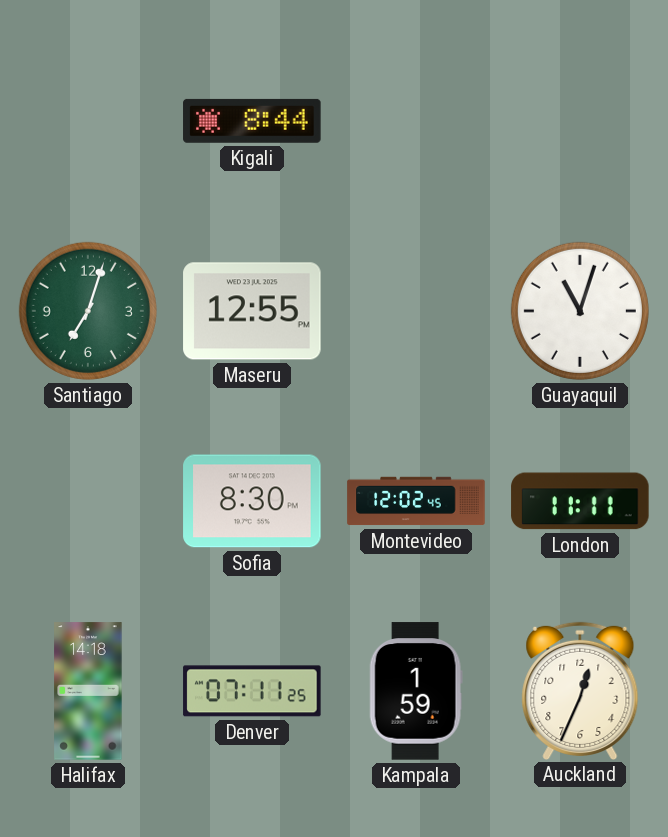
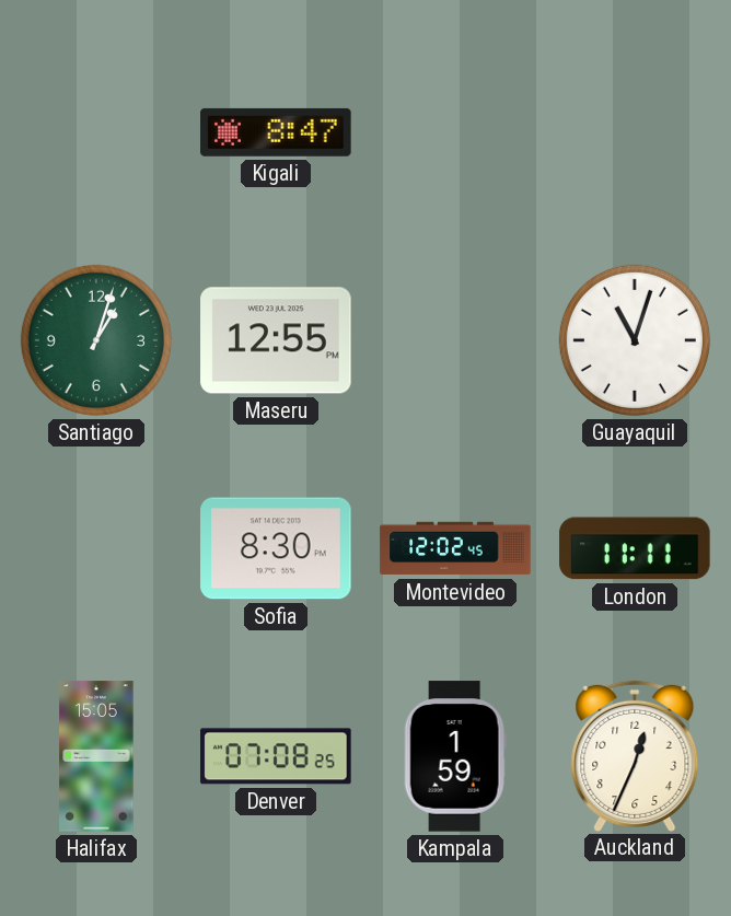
Kigali: 8:44 -> 8:47 (276, 132)
Santiago: 7:03 -> 1:03 (96, 340)
Halifax: 14:18 -> 15:05 (96, 756)
Denver: 07:11 -> 07:08 (276, 756)
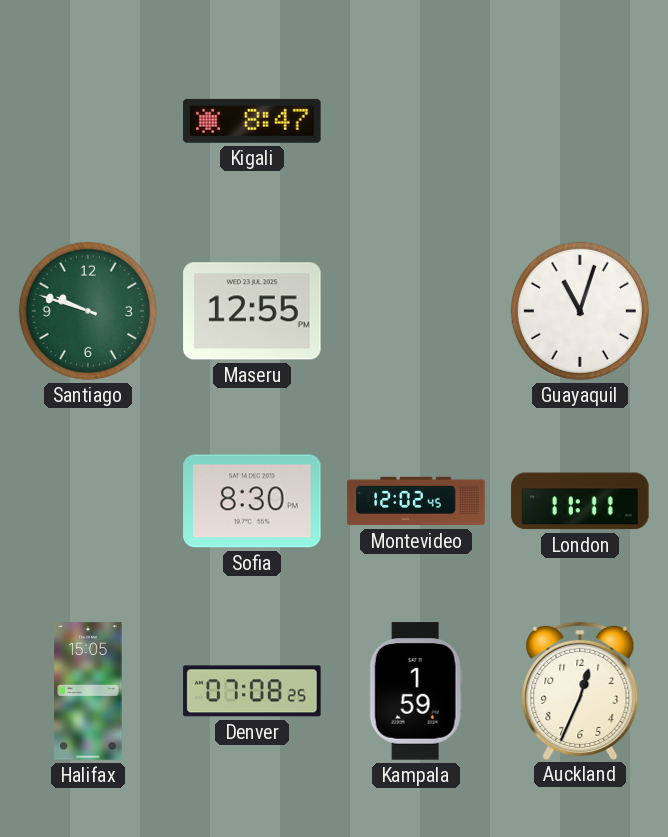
Santiago: 1:03 -> 9:48 (88, 311)
